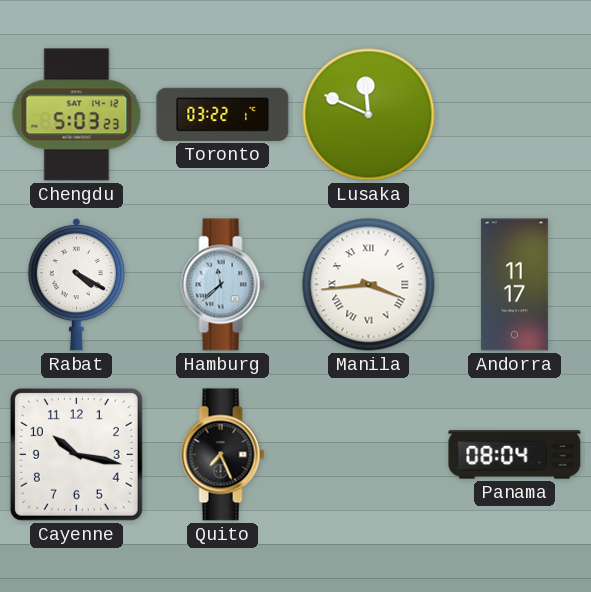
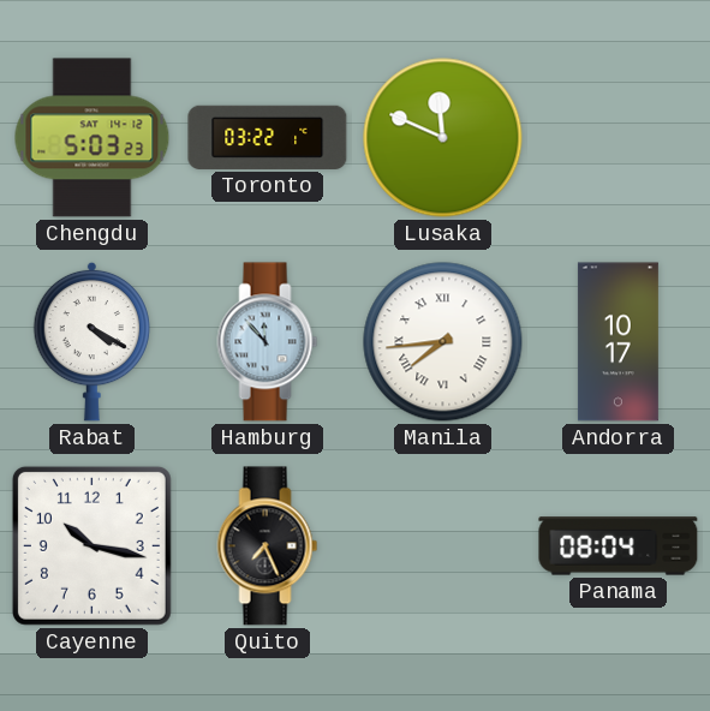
Hamburg: 11:38 -> 11:53 (268, 342)
Manila: 3:44 -> 7:44 (443, 342)
Andorra: 11:17 -> 10:17 (617, 342)
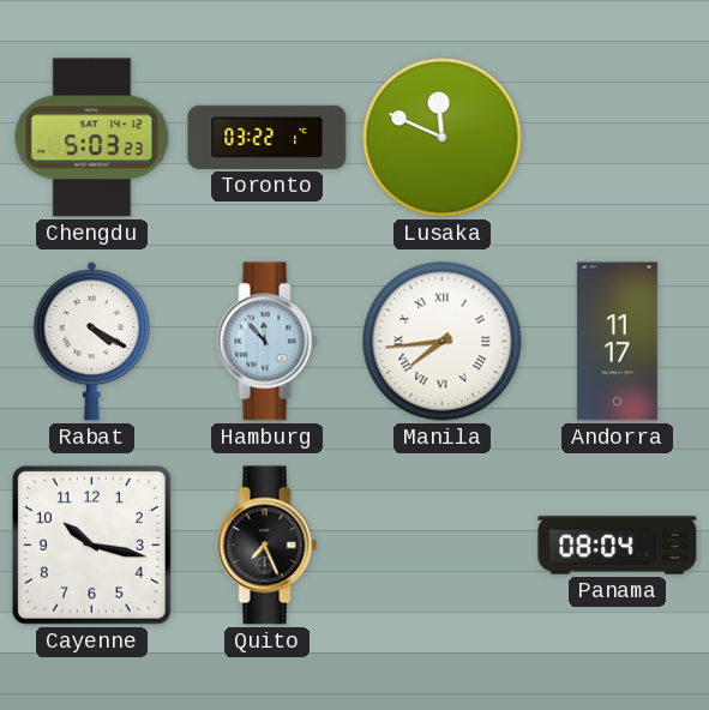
Andorra: 10:17 -> 11:17 (617, 342)
